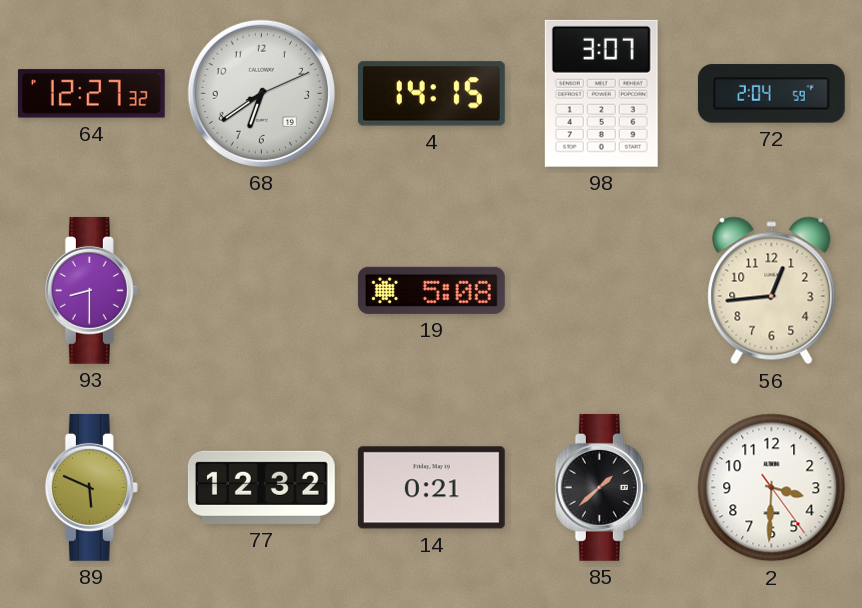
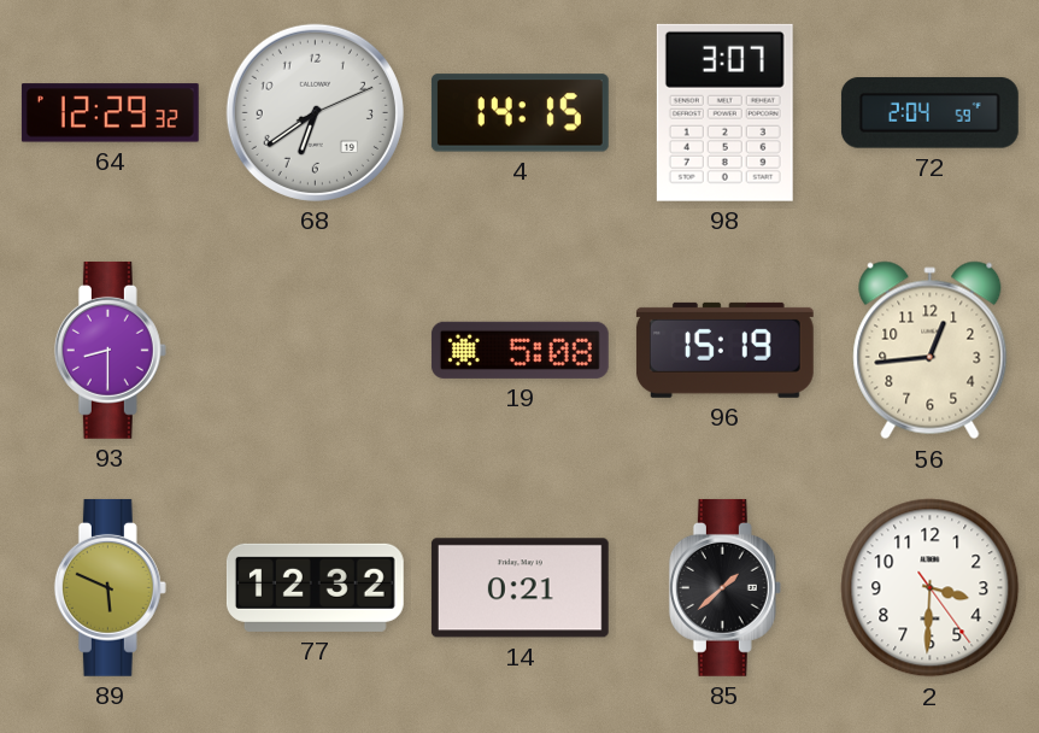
64: 12:27 -> 12:29 (110, 113)
96: none -> 15:19 (724, 350)
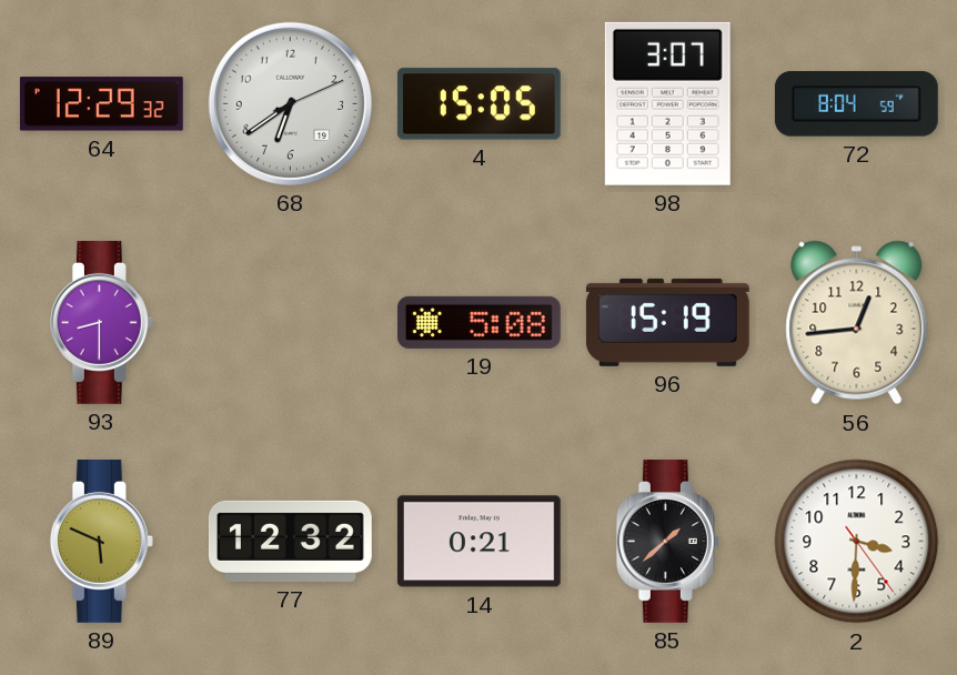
4: 14:15 -> 15:05 (478, 104)
72: 2:04 -> 8:04 (856, 104)
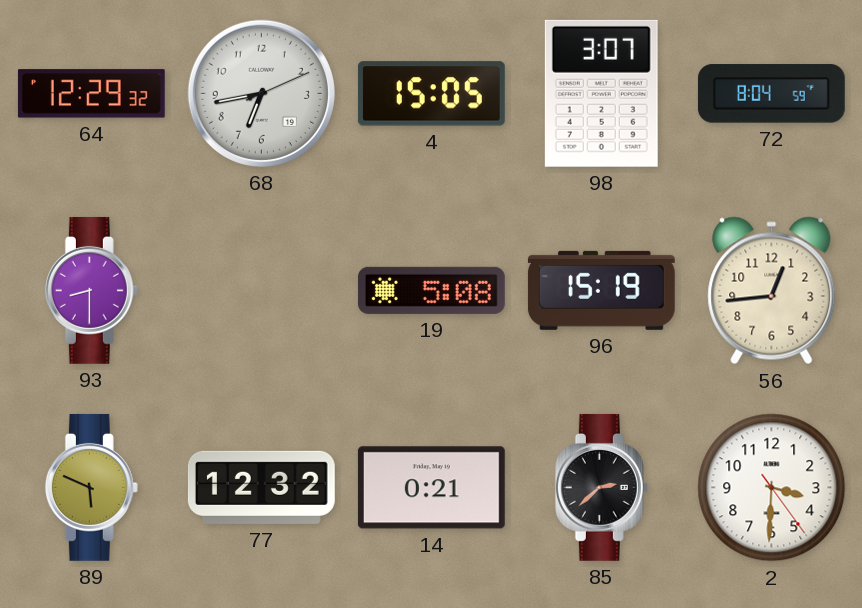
68: 6:39 -> 6:43 (261, 93)
85: 1:38 -> 2:38 (601, 487)
